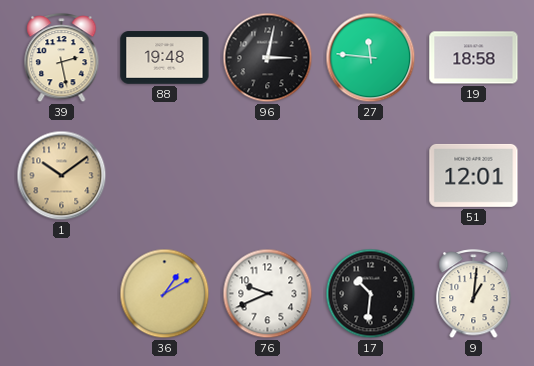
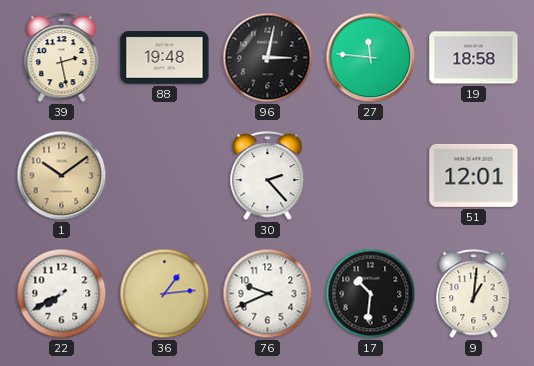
30: none -> 2:23 (268, 177)
22: none -> 7:40 (62, 294)
36: 1:10 -> 1:14 (165, 294)
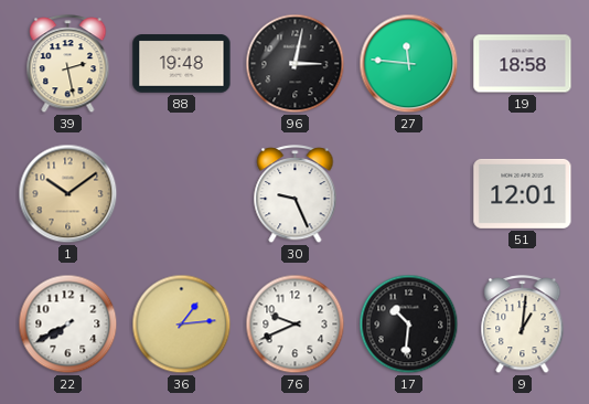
30: 2:23 -> 9:26 (296, 195)
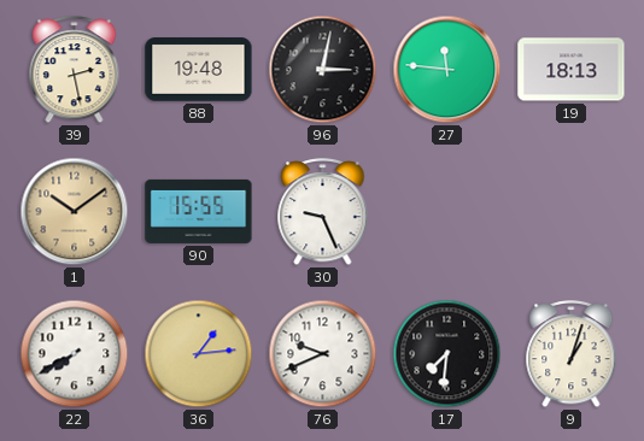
19: 18:58 -> 18:13 (572, 70)
90: none -> 15:55 (199, 211)
51: 12:01 -> none (523, 193)
17: 10:31 -> 7:31 (447, 354)
9: 1:01 -> 1:03 (572, 355)
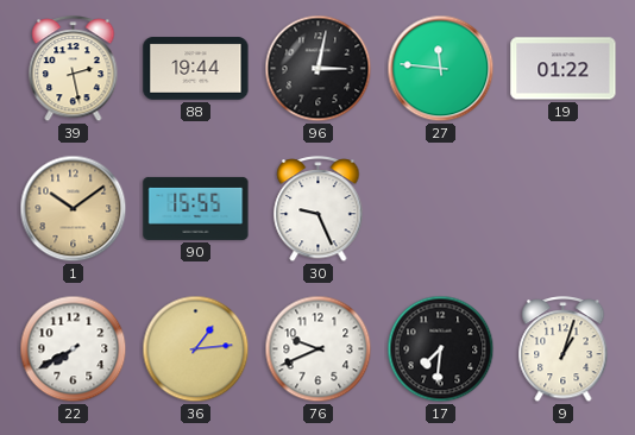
88: 19:48 -> 19:44 (196, 69)
19: 18:13 -> 01:22 (564, 69)
